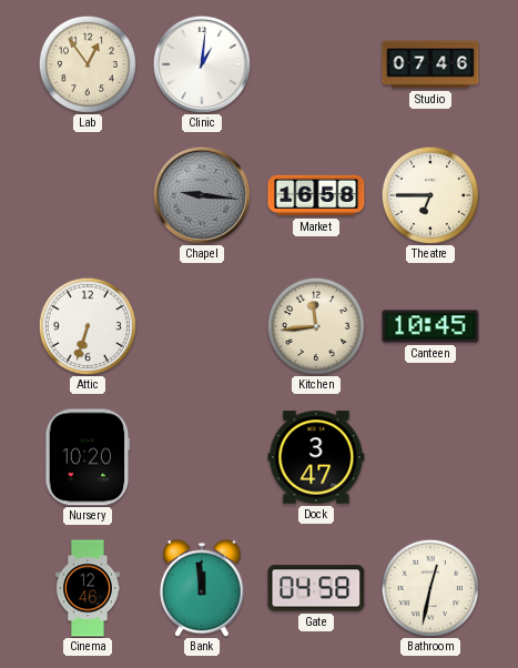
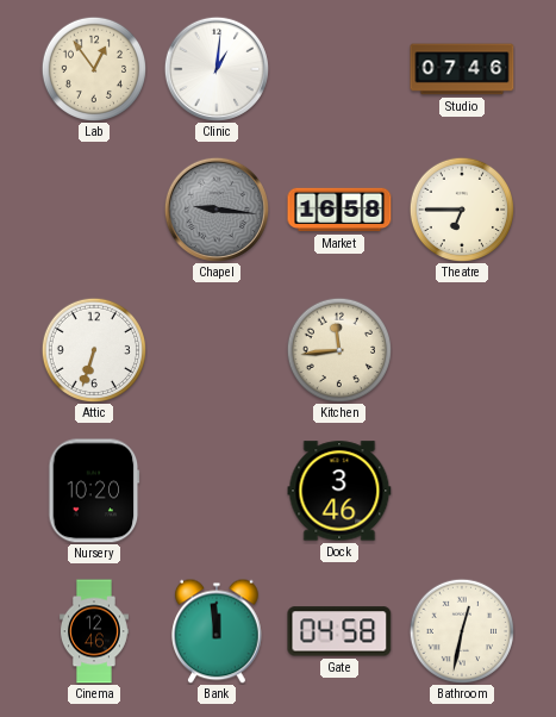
Canteen: 10:45 -> none (430, 326)
Dock: 3:47 -> 3:46 (339, 491)
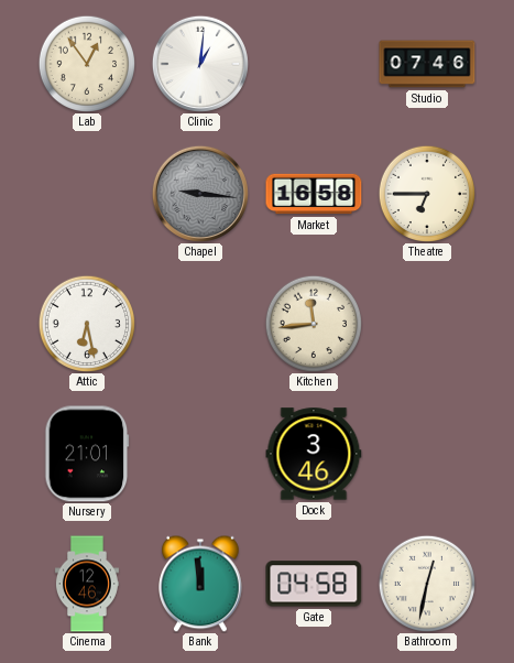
Attic: 6:33 -> 6:28 (86, 323)
Nursery: 10:20 -> 21:01 (87, 454)
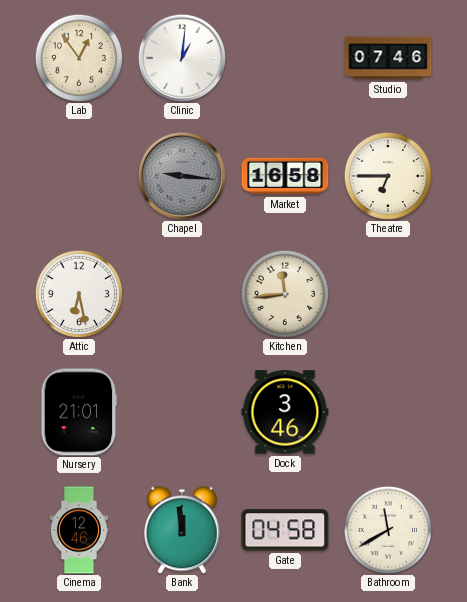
Bathroom: 12:32 -> 11:40 (387, 529)
